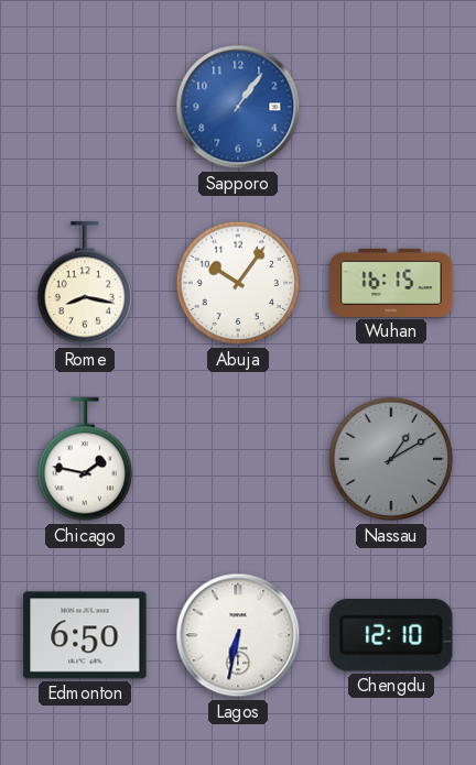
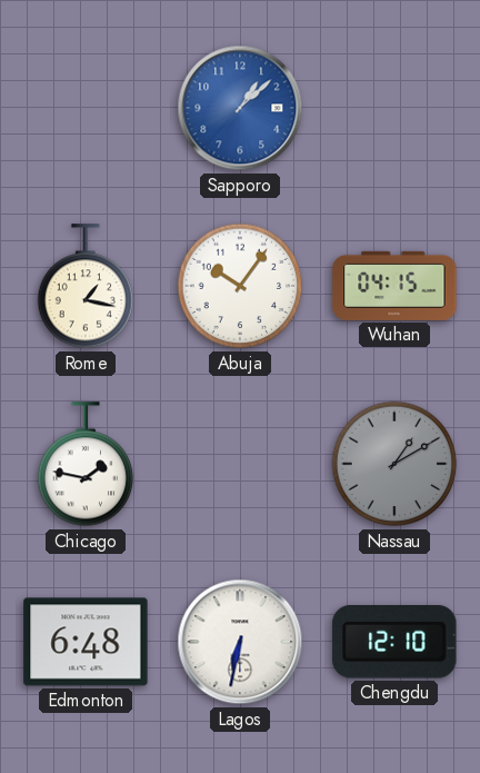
Sapporo: 1:06 -> 1:08 (240, 108)
Rome: 8:17 -> 1:17 (86, 287)
Wuhan: 16:15 -> 04:15 (394, 286)
Edmonton: 6:50 -> 6:48 (86, 642)
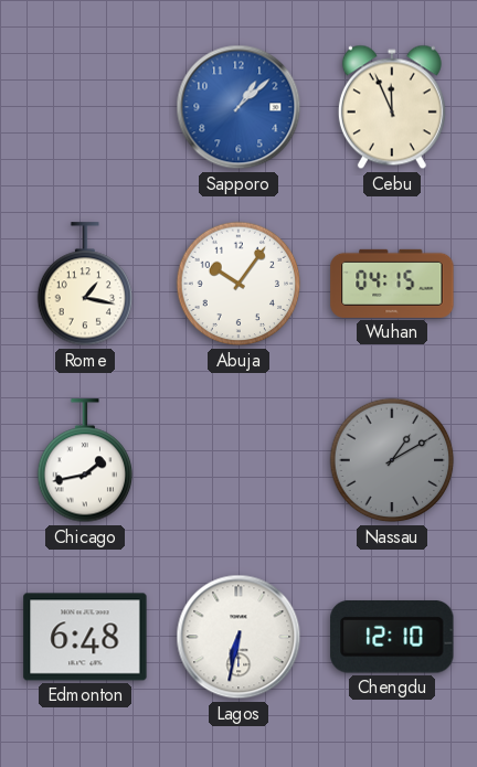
Cebu: none -> 11:56 (392, 107)
Chicago: 1:47 -> 1:43 (85, 461)
